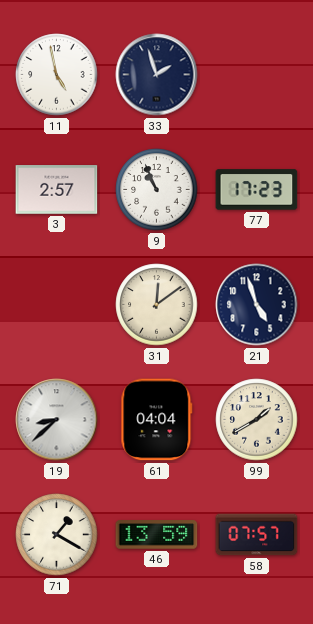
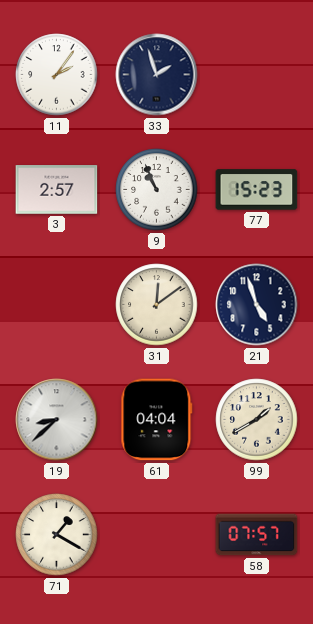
11: 4:58 -> 2:06 (57, 75)
77: 17:23 -> 15:23 (257, 190)
46: 13:59 -> none (157, 535)
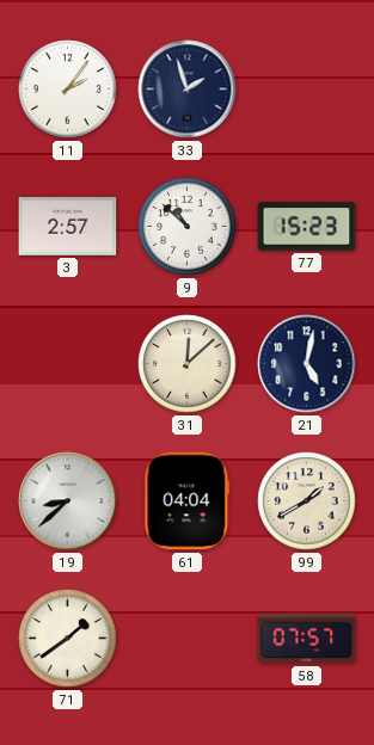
9: 10:56 -> 10:52 (188, 227)
31: 12:09 -> 12:08 (188, 364)
21: 4:57 -> 5:02 (307, 364)
71: 1:20 -> 1:39 (68, 639)
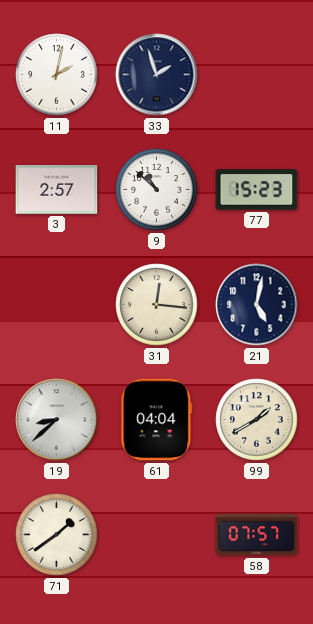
11: 2:06 -> 2:02 (57, 75)
31: 12:08 -> 12:16 (157, 305)
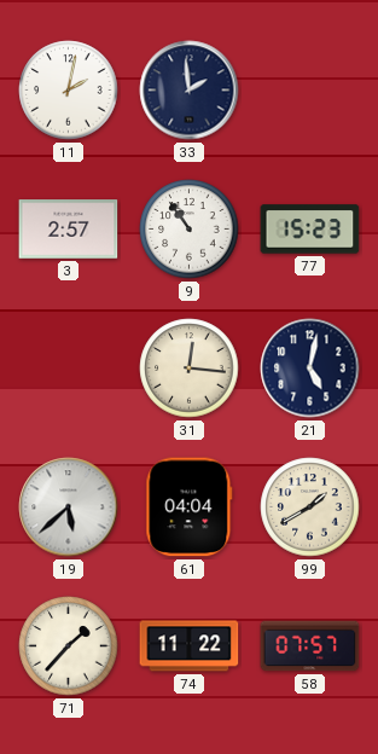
33: 1:57 -> 1:59 (190, 91)
9: 10:52 -> 10:54 (190, 230)
19: 8:38 -> 5:38 (69, 507)
71: 1:39 -> 1:37 (69, 646)
74: none -> 11:22 (190, 646)
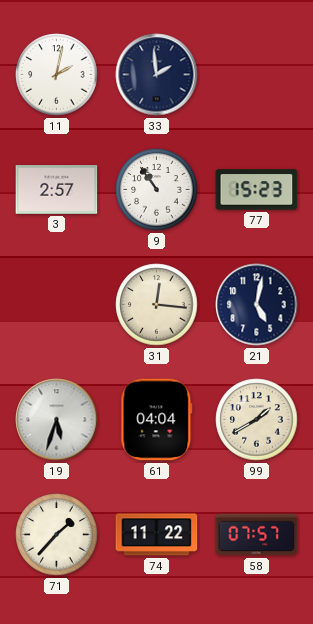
19: 5:38 -> 5:33 (57, 420)
